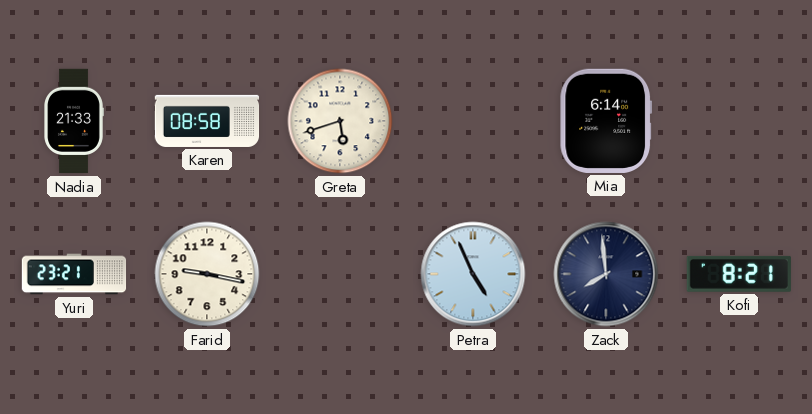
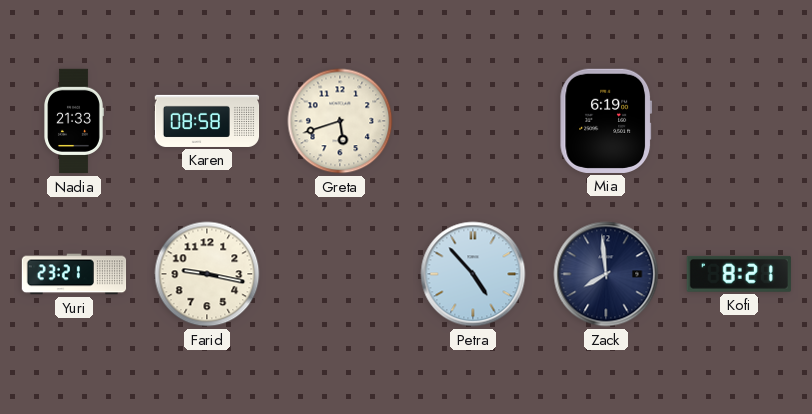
Mia: 6:14 -> 6:19 (606, 121)
Petra: 4:56 -> 4:53 (473, 274)
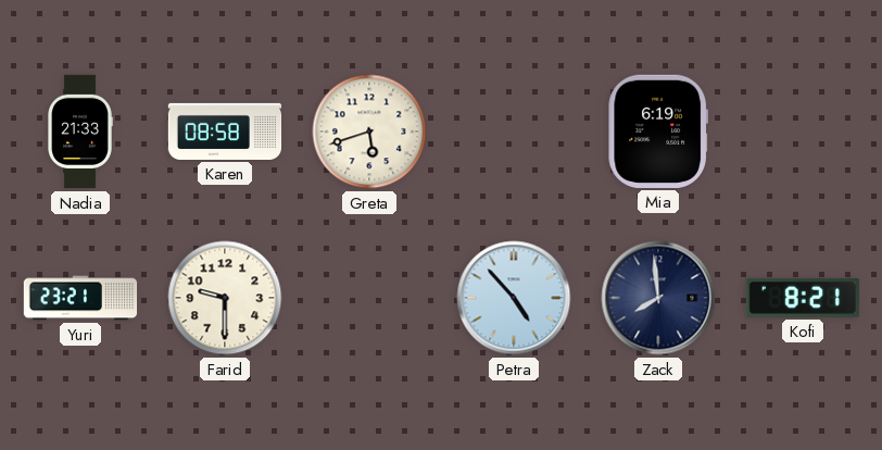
Farid: 9:17 -> 9:30 (225, 298)
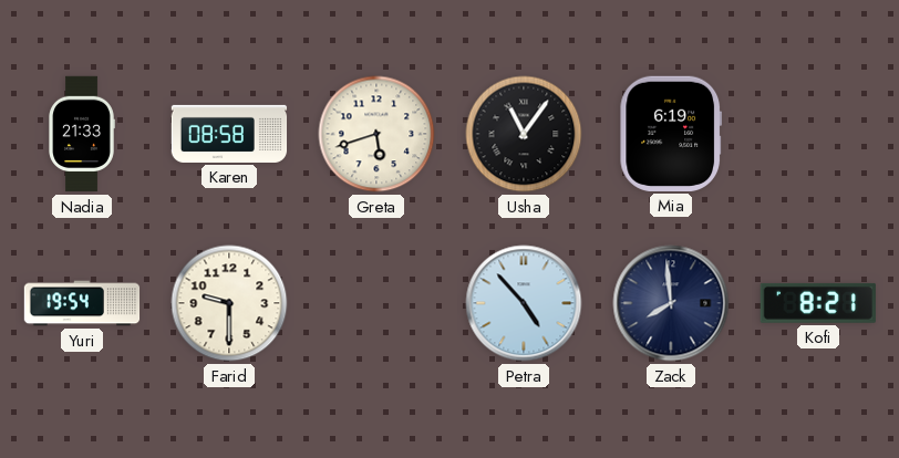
Usha: none -> 11:06 (524, 134)
Yuri: 23:21 -> 19:54 (82, 303)
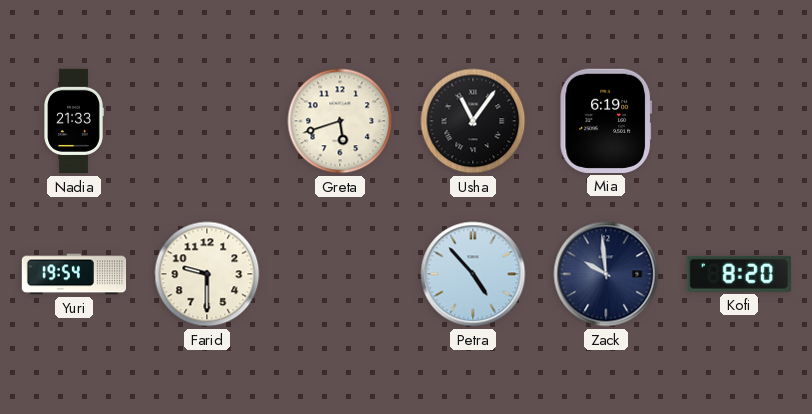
Karen: 08:58 -> none (229, 134)
Zack: 7:59 -> 9:59 (606, 274)
Kofi: 8:21 -> 8:20 (739, 274)
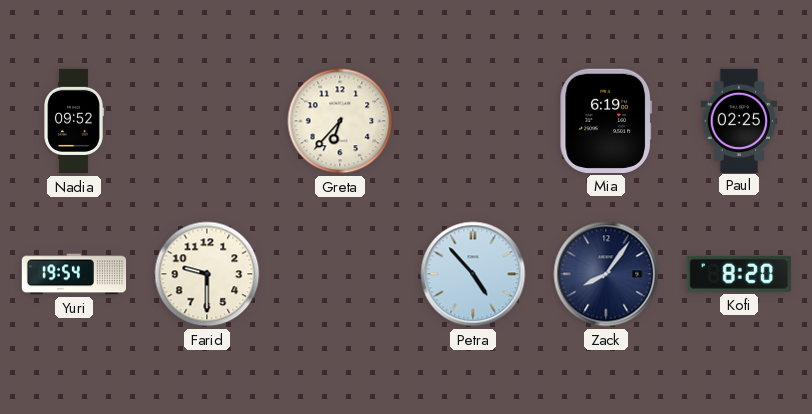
Nadia: 21:33 -> 09:52 (74, 121)
Greta: 5:42 -> 6:37 (340, 121)
Usha: 11:06 -> none (473, 121)
Paul: none -> 02:25 (739, 120)
Zack: 9:59 -> 8:06 (606, 274)
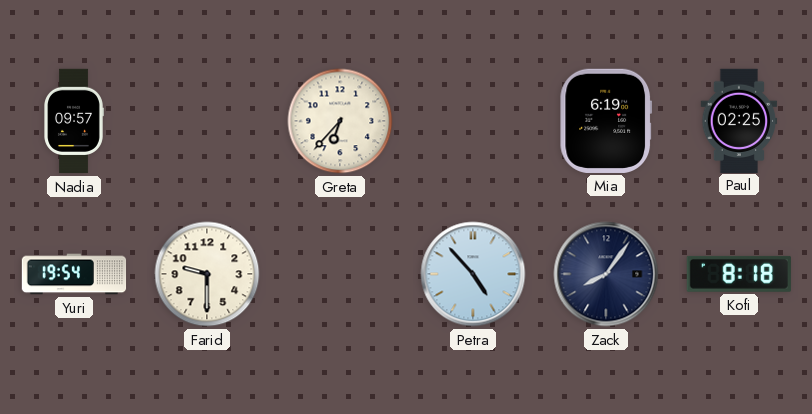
Nadia: 09:52 -> 09:57 (74, 121)
Kofi: 8:20 -> 8:18 (739, 274)
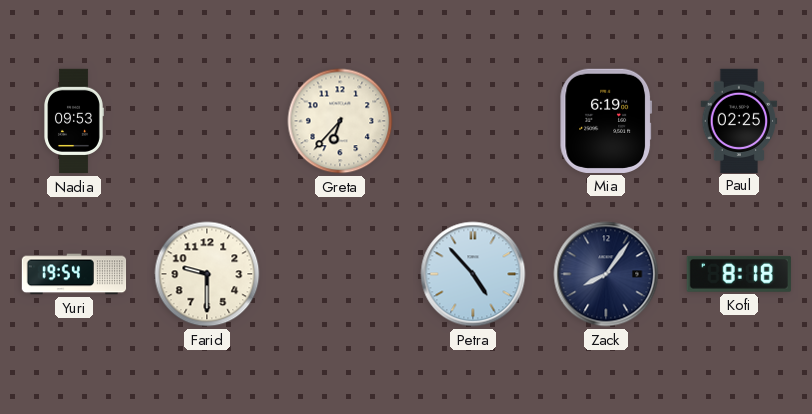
Nadia: 09:57 -> 09:53 (74, 121)
